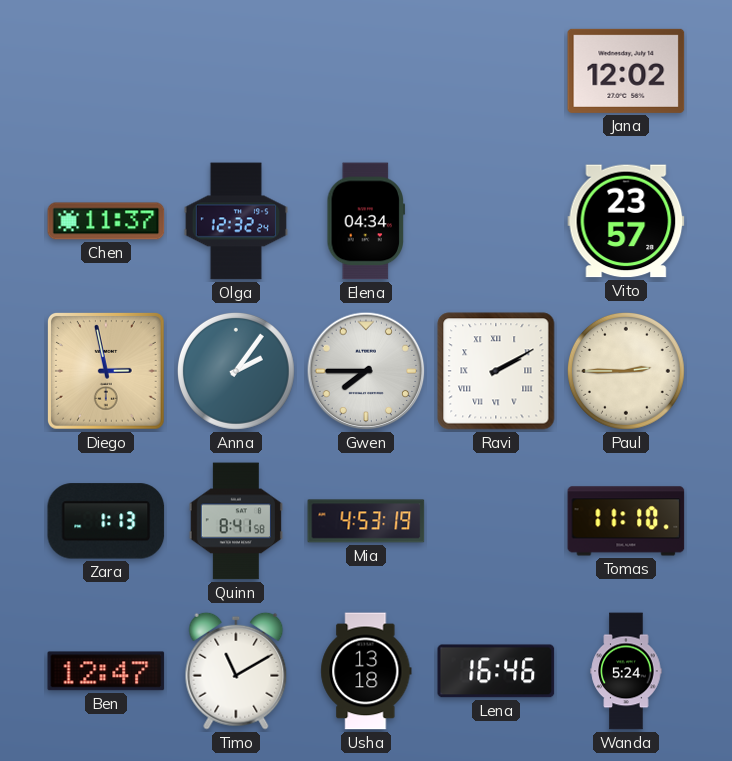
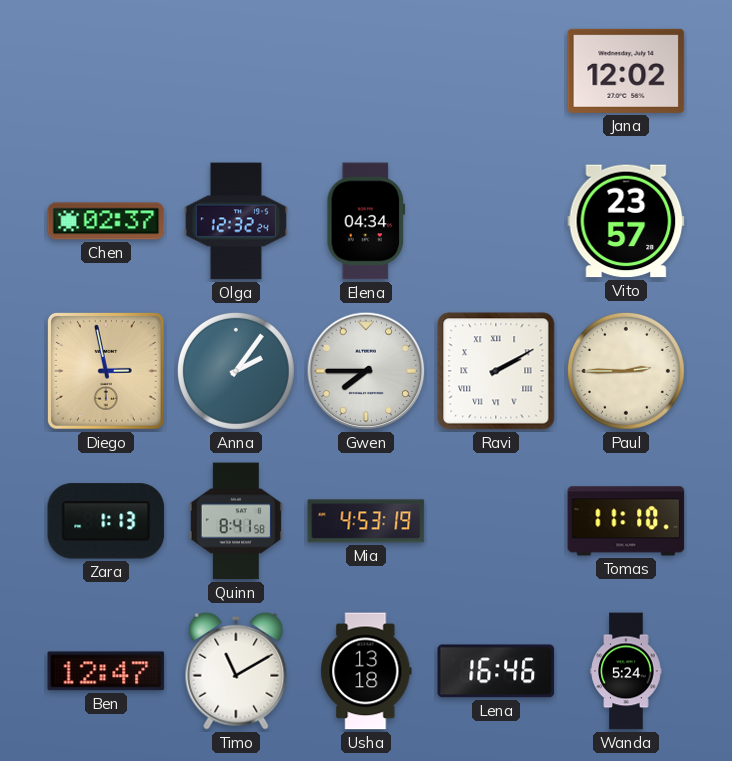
Chen: 11:37 -> 02:37 (106, 221)
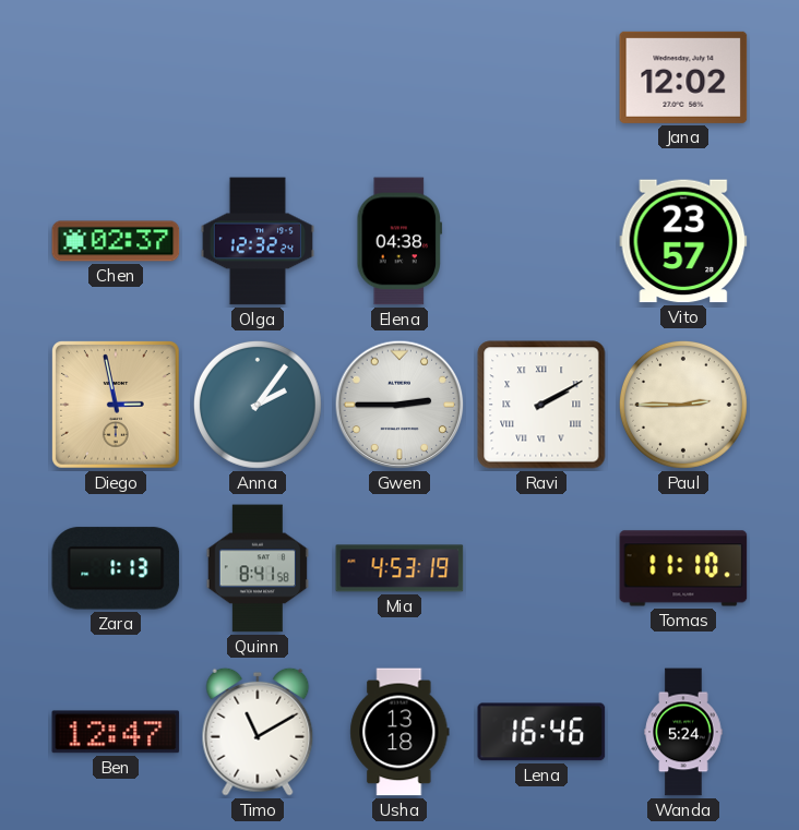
Elena: 04:34 -> 04:38 (399, 241)
Gwen: 7:45 -> 2:45 (399, 405)
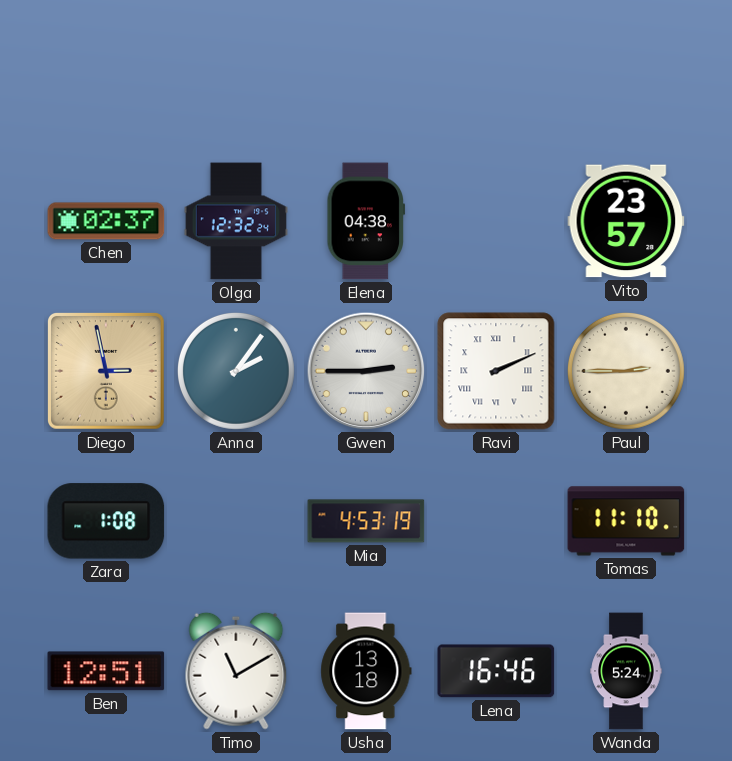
Jana: 12:02 -> none (683, 77)
Ravi: 2:10 -> 2:11 (496, 371)
Zara: 1:13 -> 1:08 (106, 521)
Quinn: 8:41 -> none (258, 568)
Ben: 12:47 -> 12:51 (106, 671)
